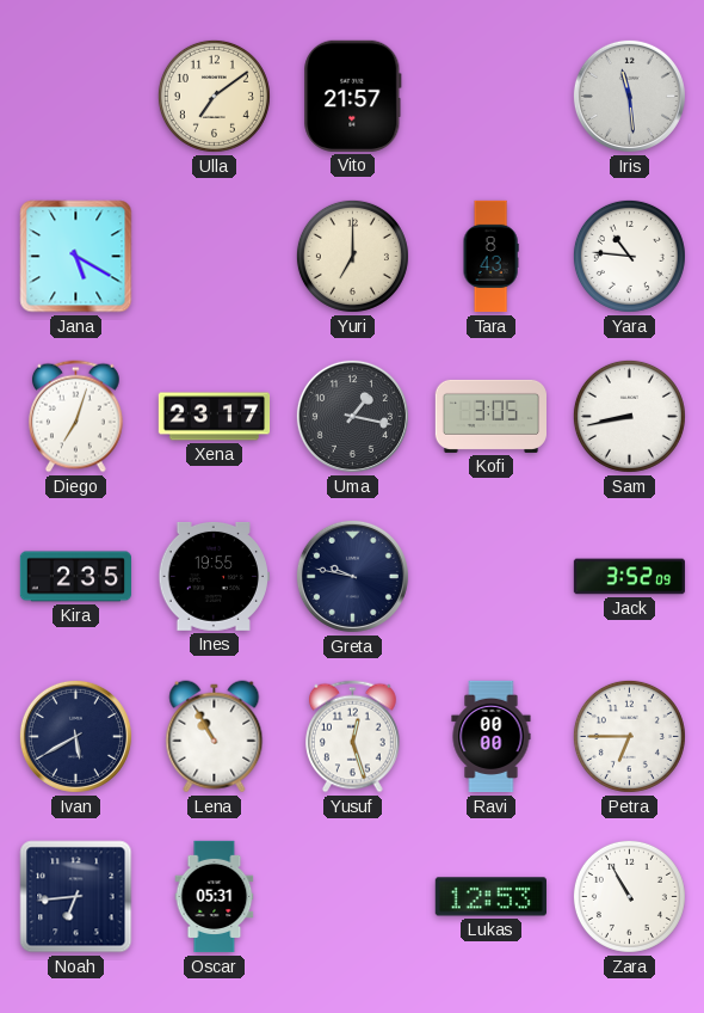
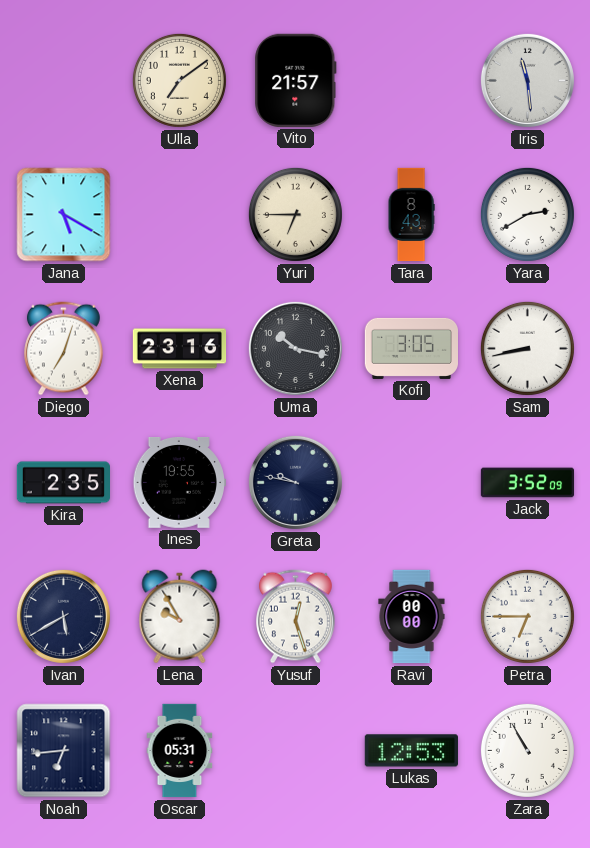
Yuri: 7:00 -> 6:45 (295, 214)
Yara: 10:46 -> 2:40 (527, 214)
Xena: 23:17 -> 23:16 (180, 349)
Uma: 1:17 -> 10:17 (295, 348)
Lena: 10:55 -> 9:55 (180, 617)
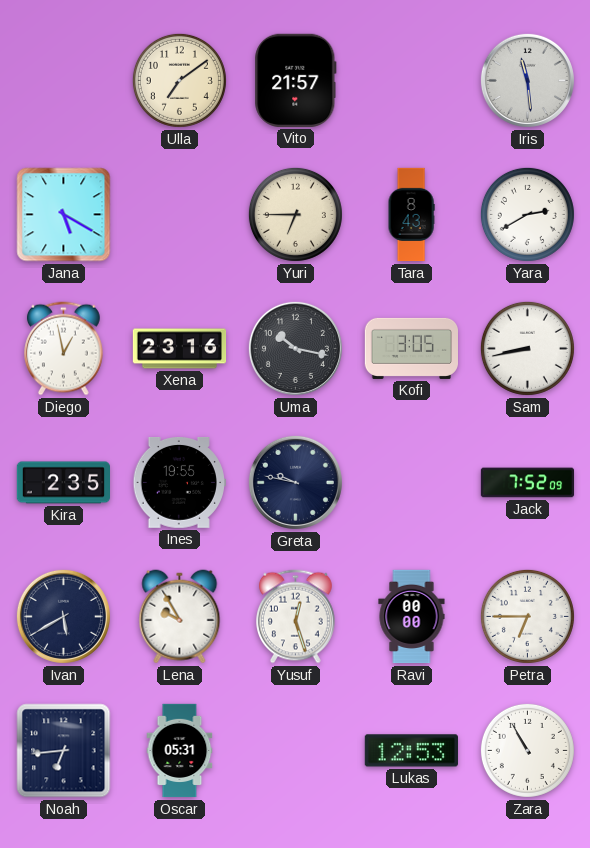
Diego: 7:03 -> 12:58 (64, 349)
Jack: 3:52 -> 7:52 (528, 483)
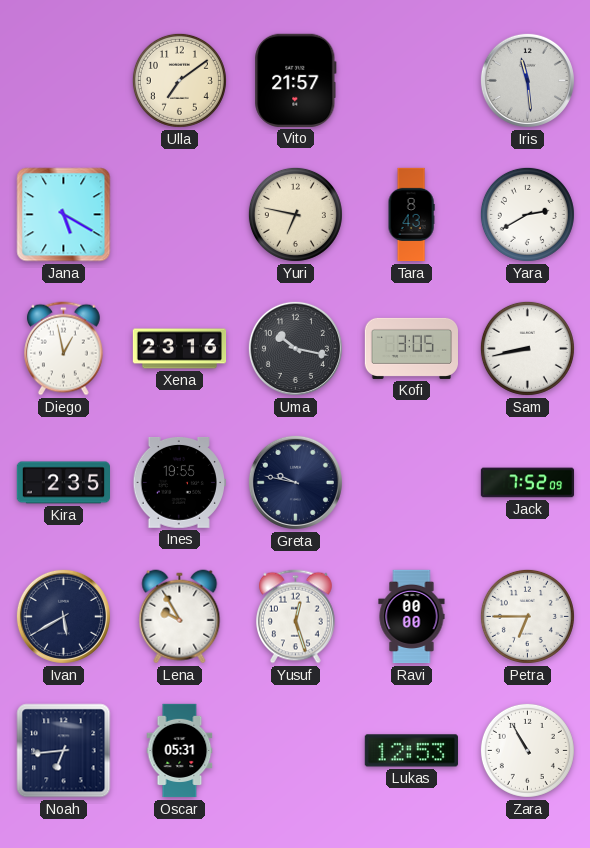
Yuri: 6:45 -> 6:47 (295, 214)
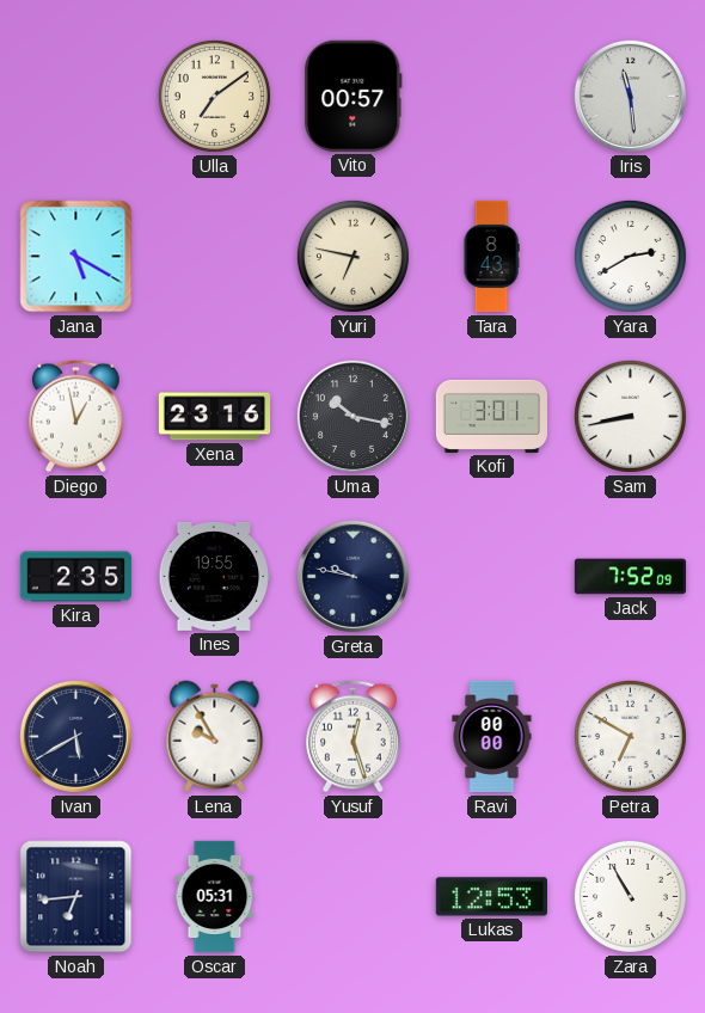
Vito: 21:57 -> 00:57 (354, 96)
Kofi: 3:05 -> 3:01 (491, 416)
Petra: 6:45 -> 6:50 (630, 736)
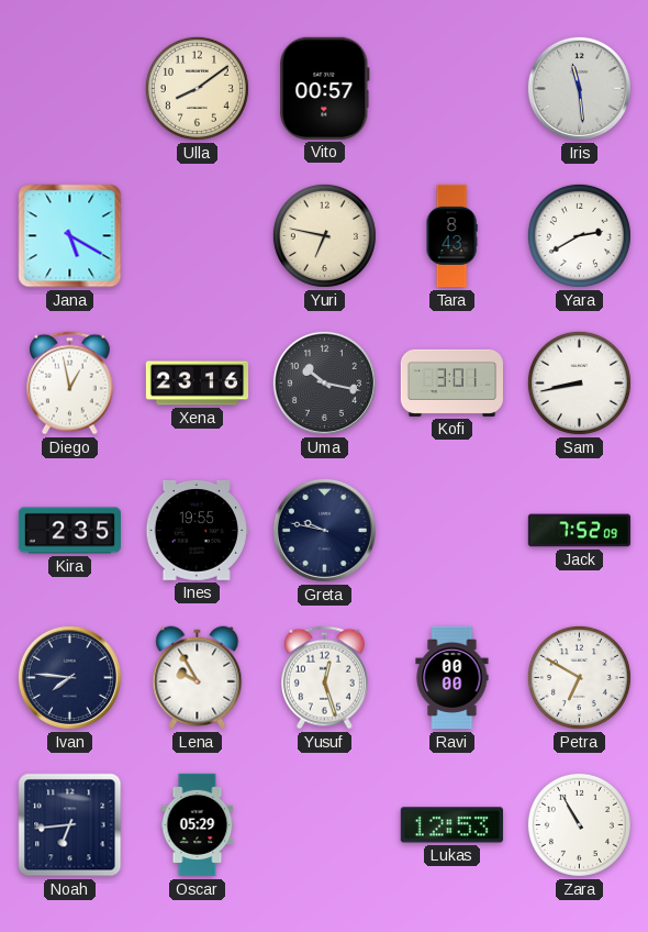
Ulla: 7:09 -> 8:09 (197, 88)
Ivan: 5:40 -> 7:46 (69, 677)
Oscar: 05:31 -> 05:29 (198, 825)
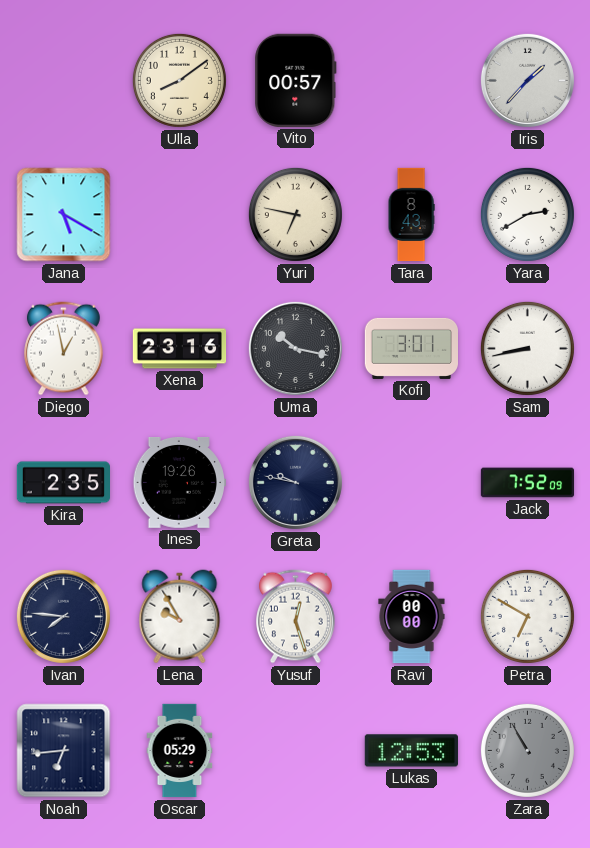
Iris: 11:29 -> 1:37 (527, 80)
Ines: 19:55 -> 19:26 (179, 483)
Zara dial: white -> grey (527, 750)
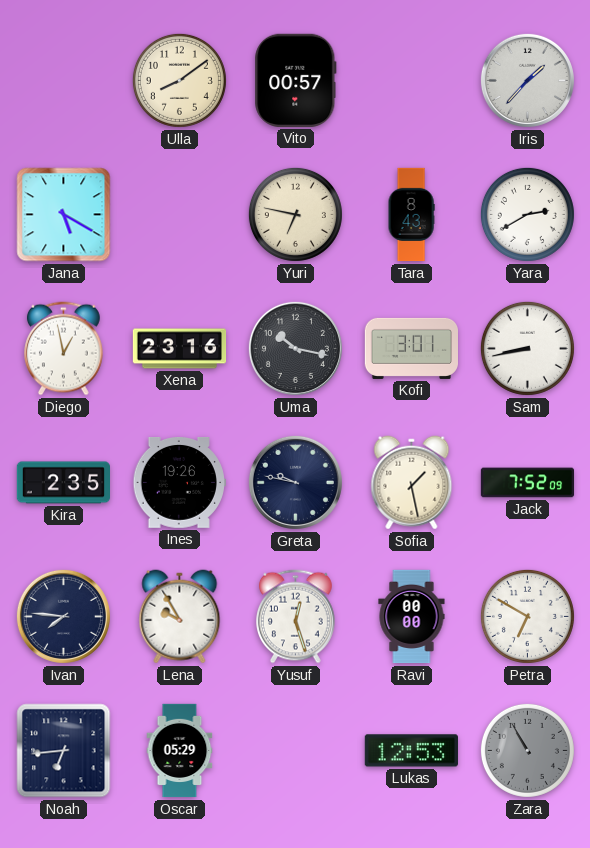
Sofia: none -> 1:28 (412, 483)
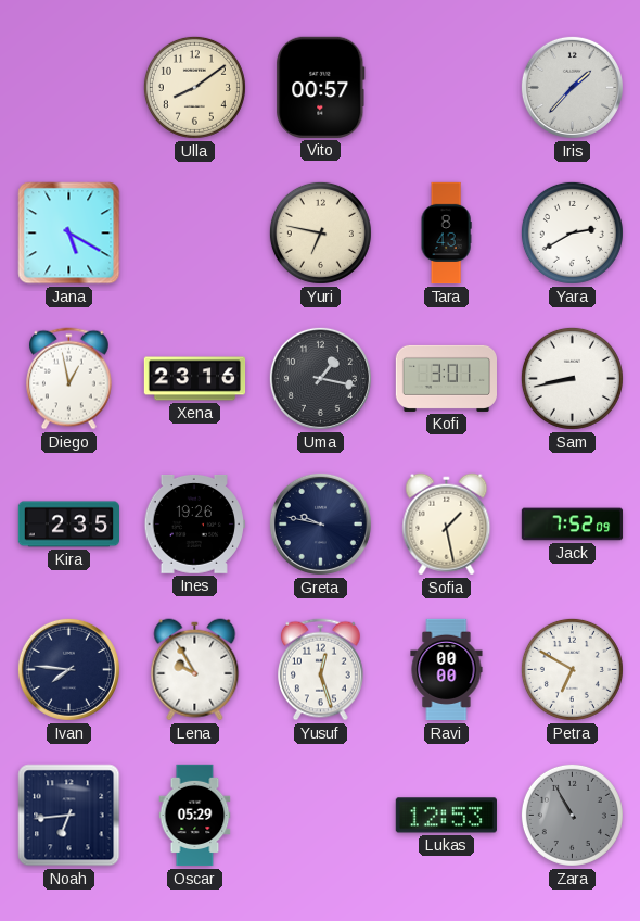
Uma: 10:17 -> 1:17 (320, 378)
